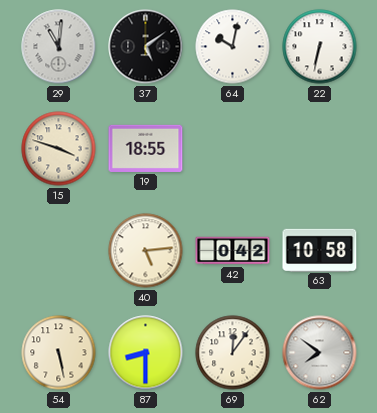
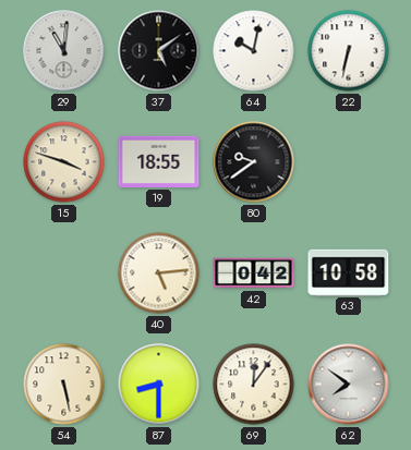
80: none -> 9:39 (254, 162)
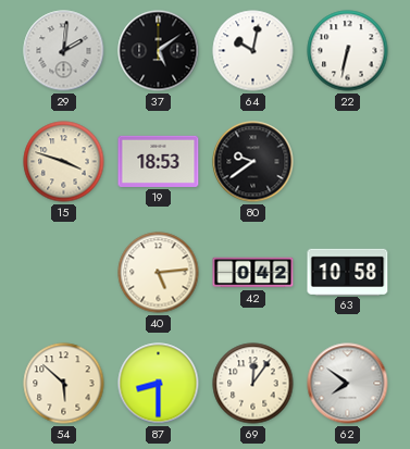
29: 11:01 -> 2:01 (64, 51)
19: 18:55 -> 18:53 (159, 161)
54: 5:28 -> 5:52 (64, 384)
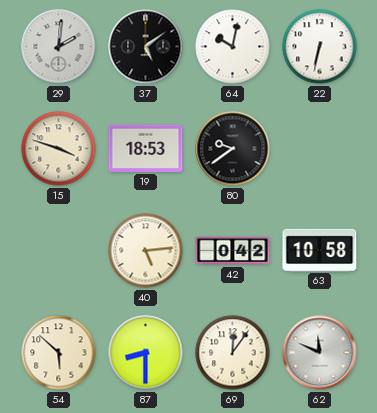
62: 7:51 -> 11:49 (320, 353)
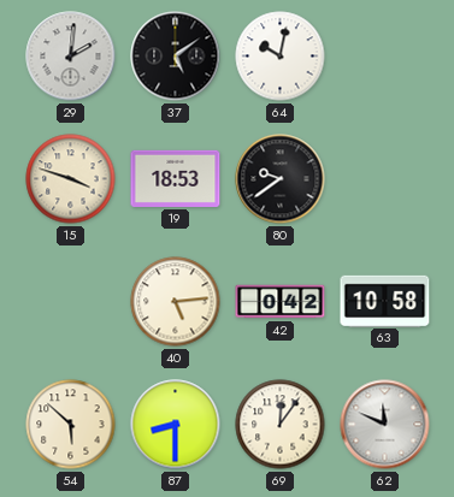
22: 6:32 -> none (320, 47)
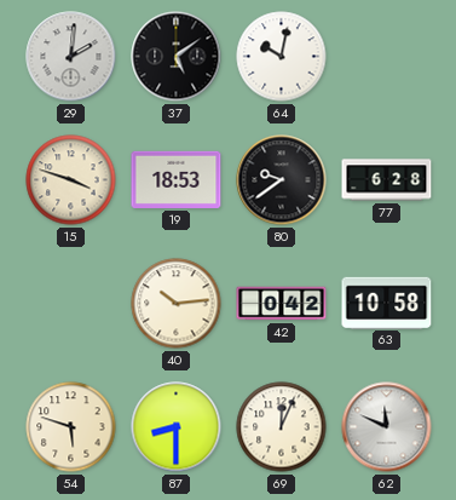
77: none -> 6:28 (387, 180)
40: 5:14 -> 10:14 (177, 304)
54: 5:52 -> 5:48 (71, 427)
69: 12:06 -> 12:04 (282, 427)
